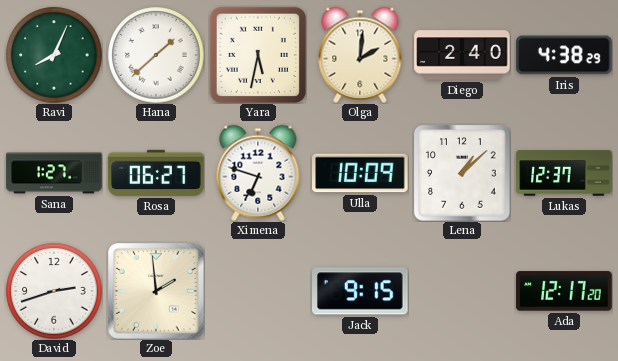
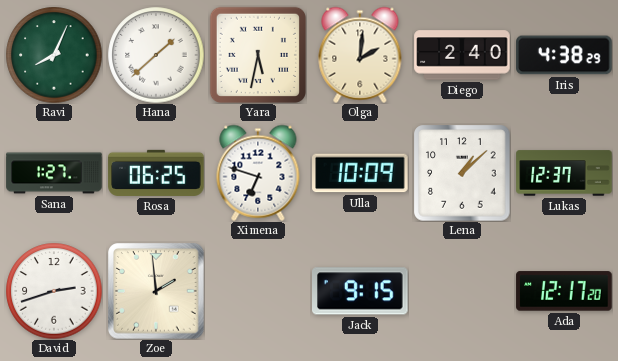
Rosa: 06:27 -> 06:25 (156, 173)
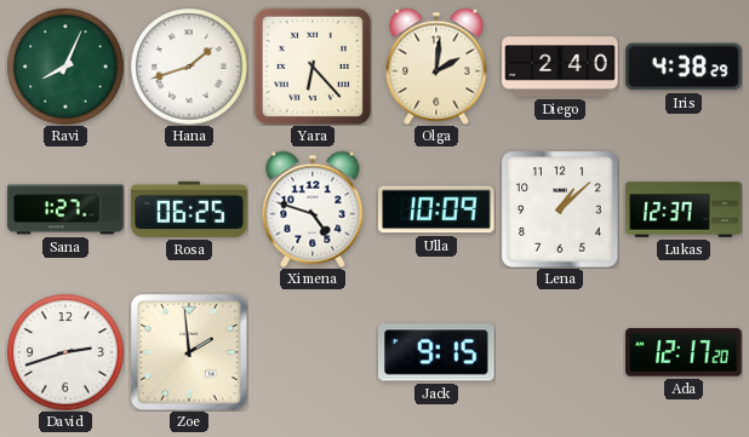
Hana: 1:38 -> 1:42 (189, 67)
Yara: 5:32 -> 6:23 (313, 67)
Ximena: 6:48 -> 4:48 (313, 209)
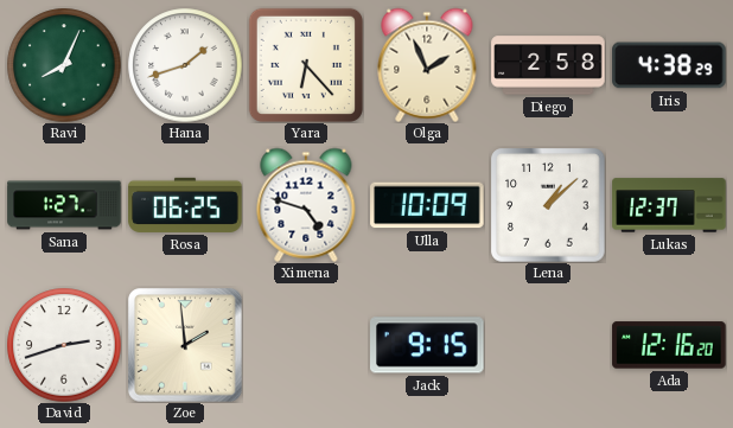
Olga: 2:01 -> 1:56 (427, 65)
Diego: 2:40 -> 2:58 (548, 65)
Ada: 12:17 -> 12:16 (669, 345)
